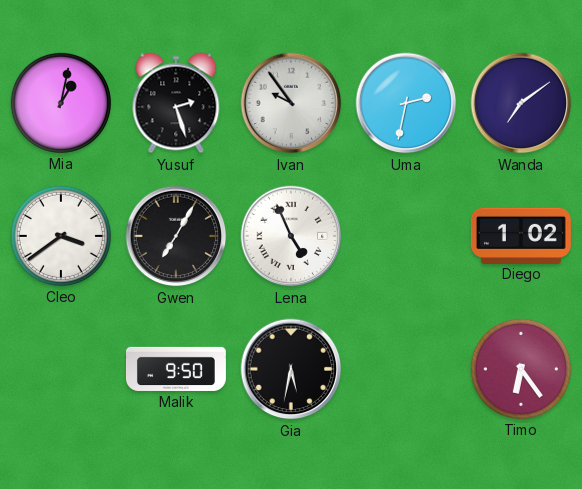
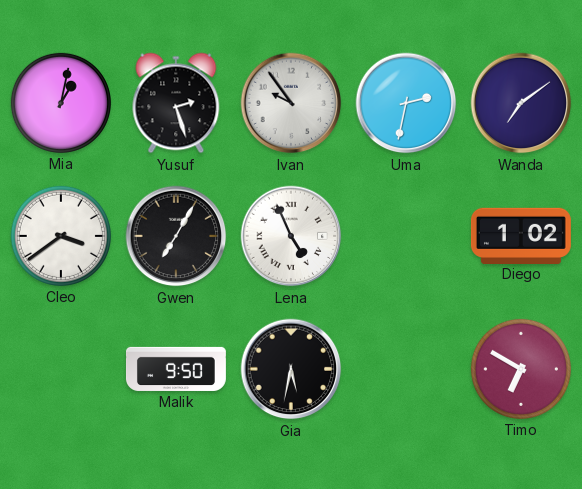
Timo: 6:24 -> 6:50 (521, 369)
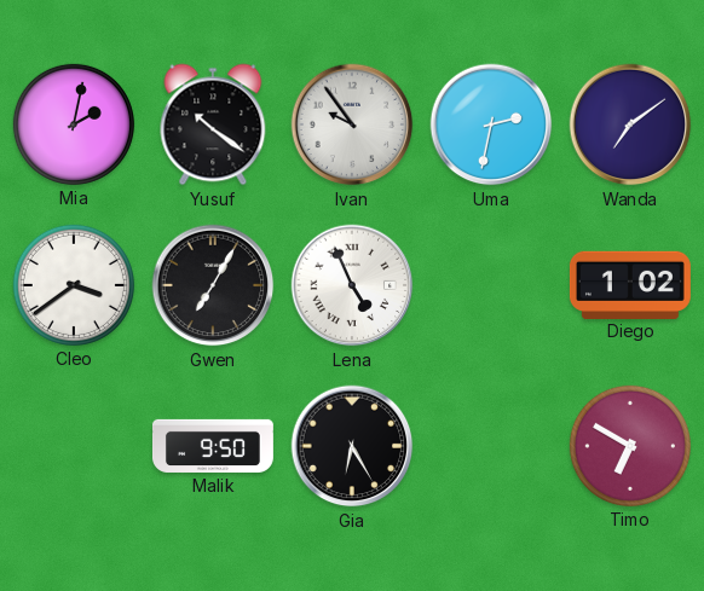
Mia: 1:02 -> 2:02 (74, 124)
Yusuf: 2:27 -> 10:21 (213, 124)
Gia: 5:32 -> 6:25 (352, 446)
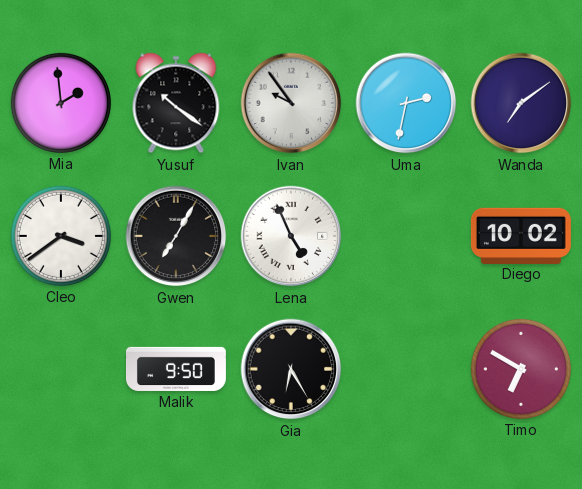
Mia: 2:02 -> 1:59 (61, 103)
Diego: 1:02 -> 10:02 (521, 235)
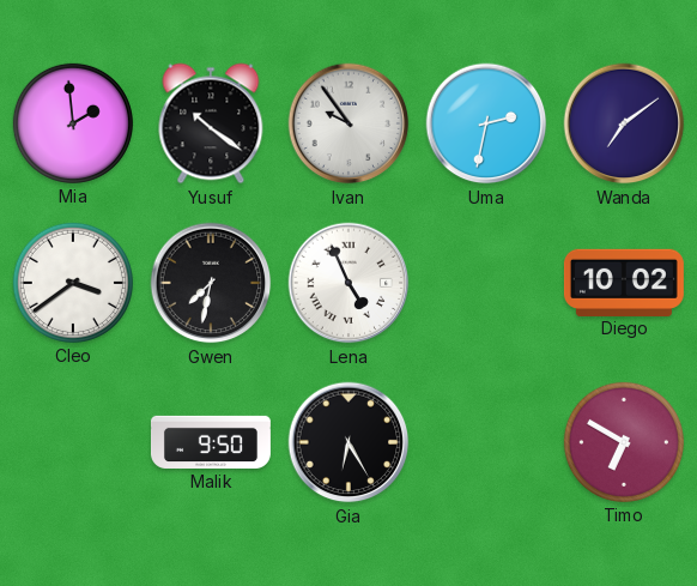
Gwen: 7:05 -> 7:32 (211, 283)
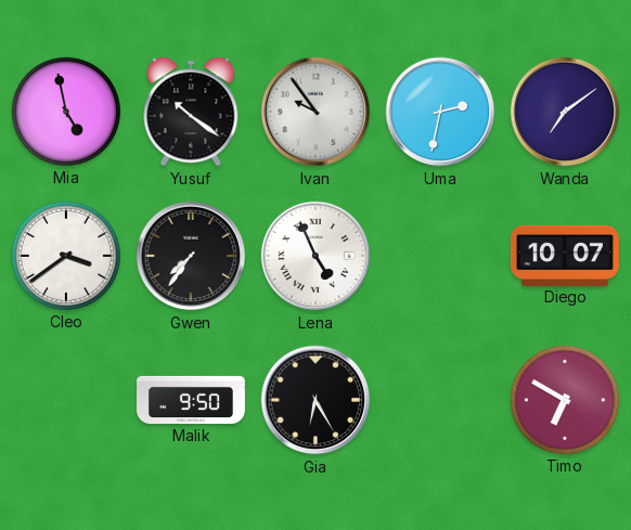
Mia: 1:59 -> 4:58 (66, 112)
Gwen: 7:32 -> 7:36 (191, 256)
Diego: 10:02 -> 10:07 (565, 255)
